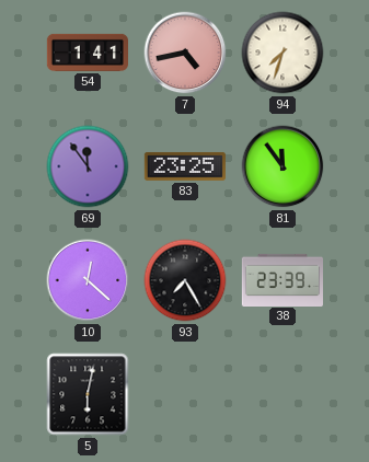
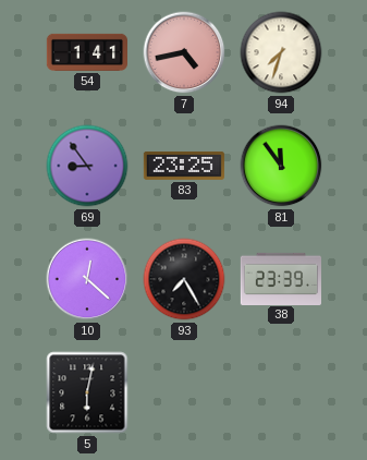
69: 11:54 -> 8:54 (87, 166)
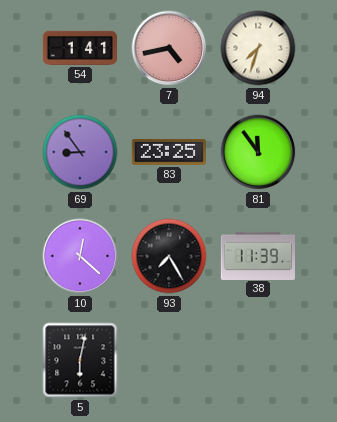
38: 23:39 -> 11:39 (257, 255)
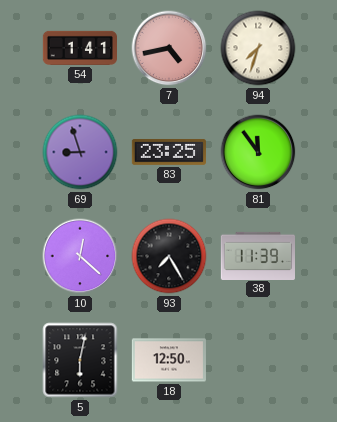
69: 8:54 -> 8:57 (80, 152)
18: none -> 12:50 (169, 360)
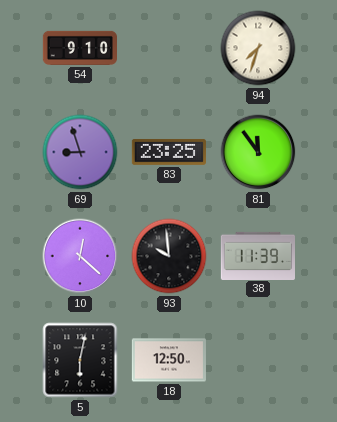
54: 1:41 -> 9:10 (79, 48)
7: 4:43 -> none (169, 48)
93: 7:25 -> 9:59 (169, 256)
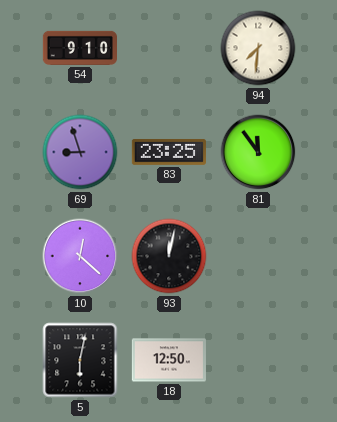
94: 7:33 -> 7:31 (258, 48)
93: 9:59 -> 12:02 (169, 256)
38: 11:39 -> none (257, 255)
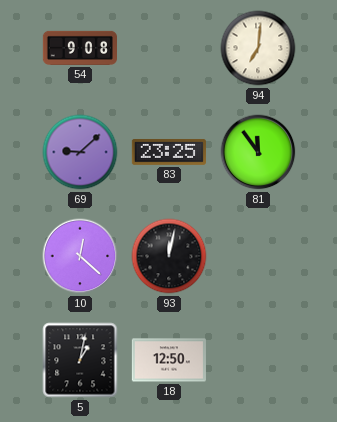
54: 9:10 -> 9:08 (79, 48)
94: 7:31 -> 7:01 (258, 48)
69: 8:57 -> 9:08 (80, 152)
5: 6:02 -> 1:02 (80, 360)
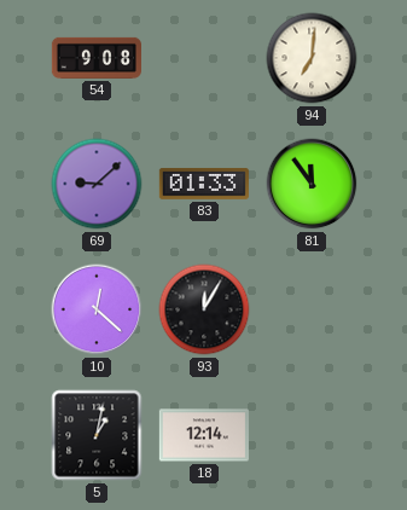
83: 23:25 -> 01:33 (204, 184)
93: 12:02 -> 12:05 (204, 309)
18: 12:50 -> 12:14 (204, 435)
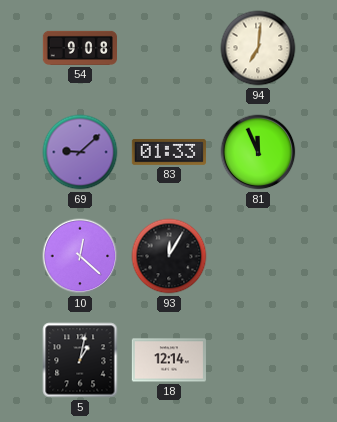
81: 11:54 -> 11:56 (258, 152)
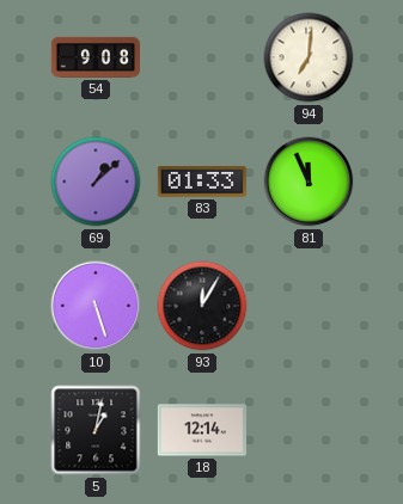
69: 9:08 -> 1:08 (96, 182)
10: 12:22 -> 5:27 (96, 306)
